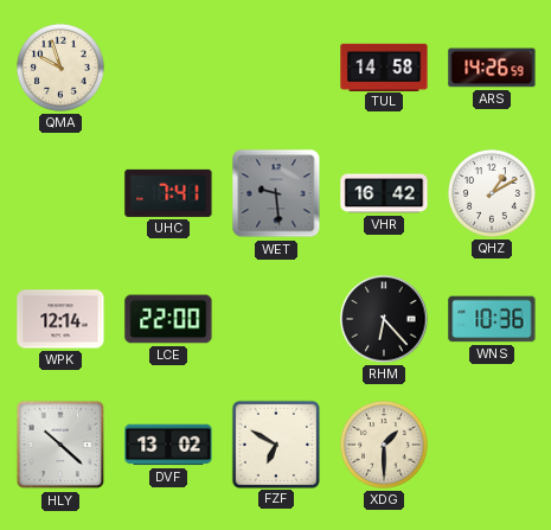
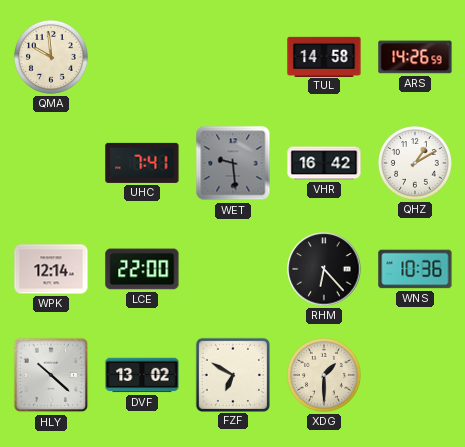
QMA: 9:57 -> 9:59 (52, 58)
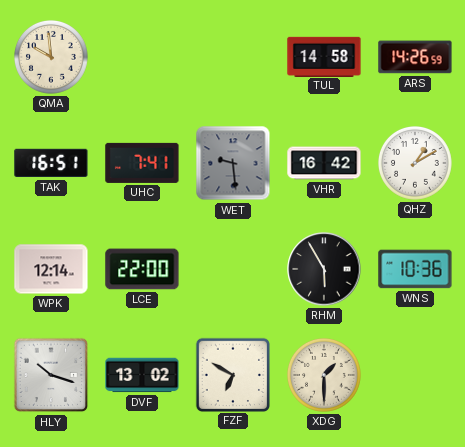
TAK: none -> 16:51 (51, 163)
RHM: 6:23 -> 5:55 (324, 269)
HLY: 10:22 -> 10:18 (51, 375)
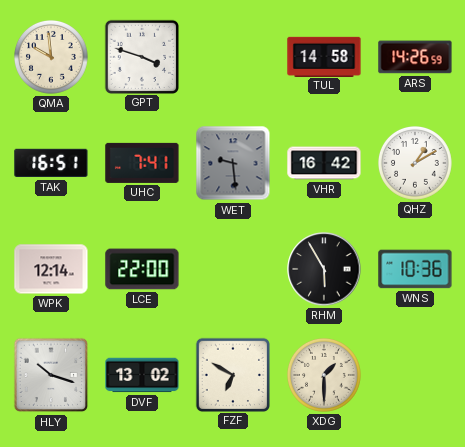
GPT: none -> 3:48 (141, 56)
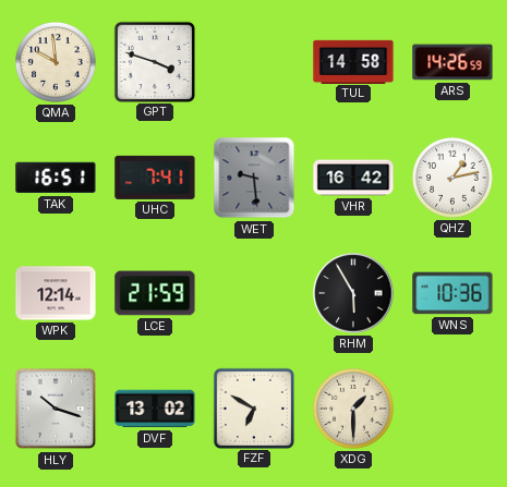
QHZ: 1:10 -> 1:13 (454, 179)
LCE: 22:00 -> 21:59 (155, 293)
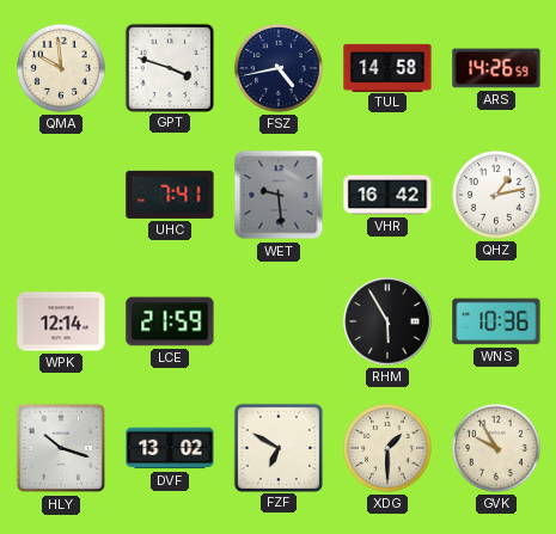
FSZ: none -> 4:43 (280, 69)
TAK: 16:51 -> none (56, 178)
GVK: none -> 9:55 (497, 449)
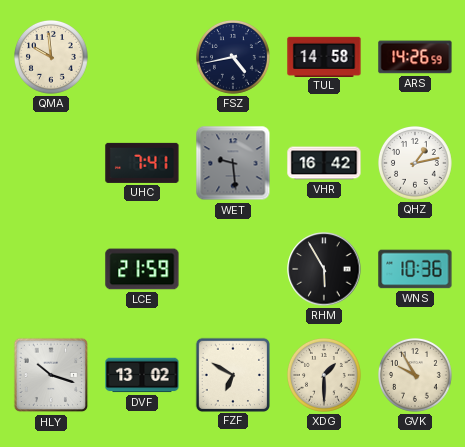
GPT: 3:48 -> none (169, 67)
WPK: 12:14 -> none (61, 321)
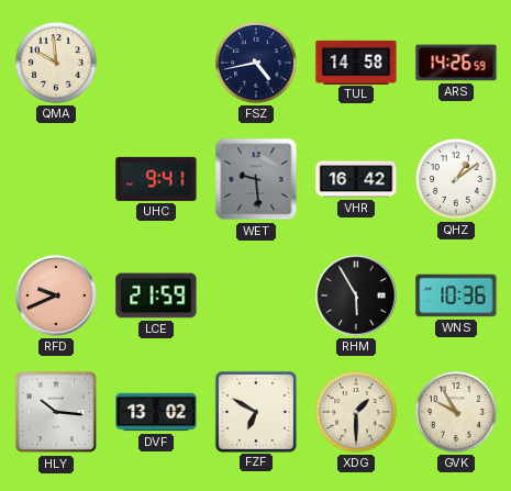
UHC: 7:41 -> 9:41 (156, 179)
QHZ: 1:13 -> 1:09 (457, 180)
RFD: none -> 9:41 (56, 295)
HLY: 10:18 -> 10:16 (56, 412)
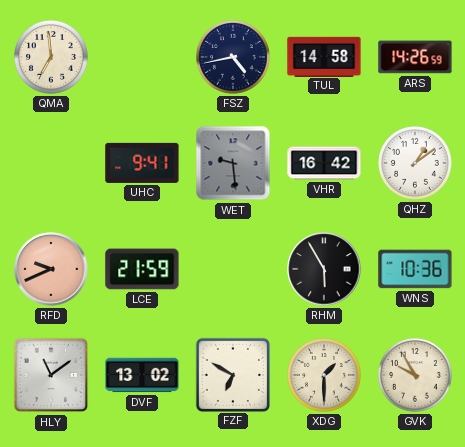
QMA: 9:59 -> 6:59 (52, 58)
HLY: 10:16 -> 11:09 (51, 375)
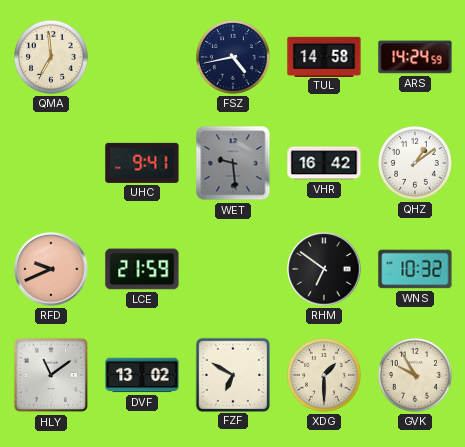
ARS: 14:26 -> 14:24 (415, 57)
RHM: 5:55 -> 6:51 (324, 269)
WNS: 10:36 -> 10:32 (415, 269)
